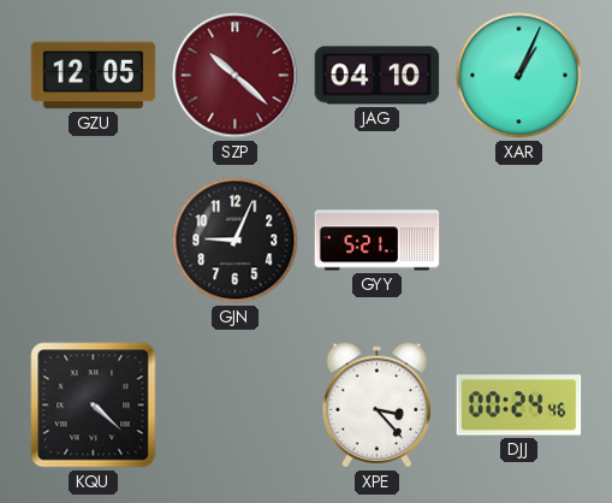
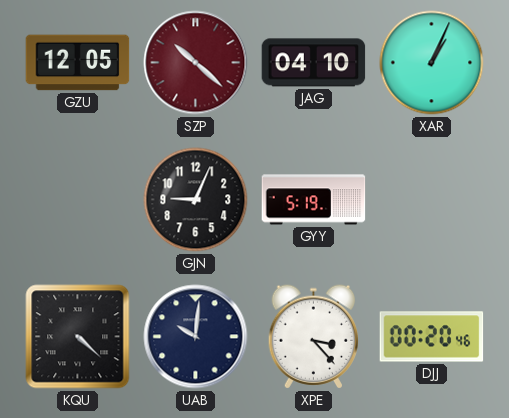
GYY: 5:21 -> 5:19 (314, 200)
UAB: none -> 10:01 (196, 337)
DJJ: 00:24 -> 00:20 (432, 337)
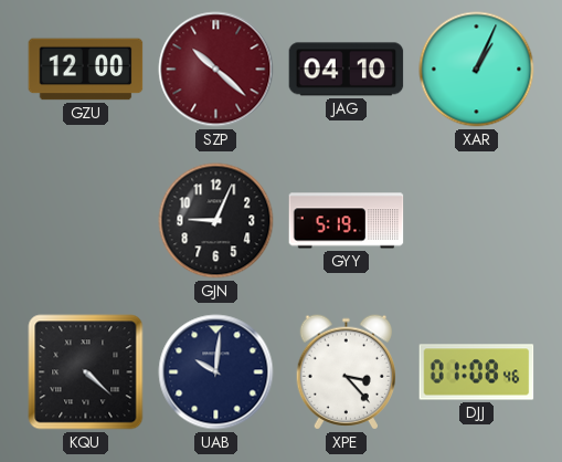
GZU: 12:05 -> 12:00 (86, 70)
DJJ: 00:20 -> 01:08 (477, 372)
